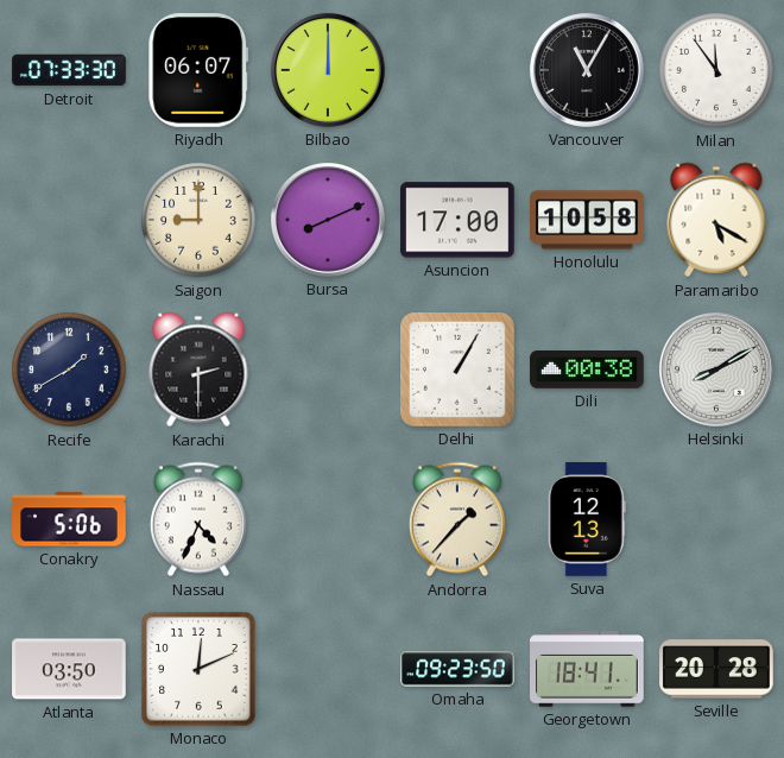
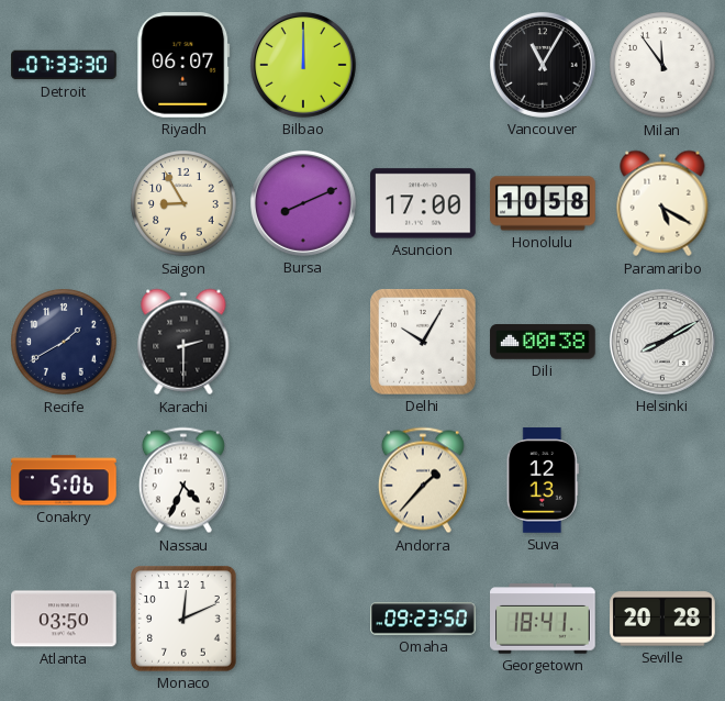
Saigon: 9:00 -> 8:55 (183, 203)
Delhi: 1:05 -> 10:05 (424, 343)
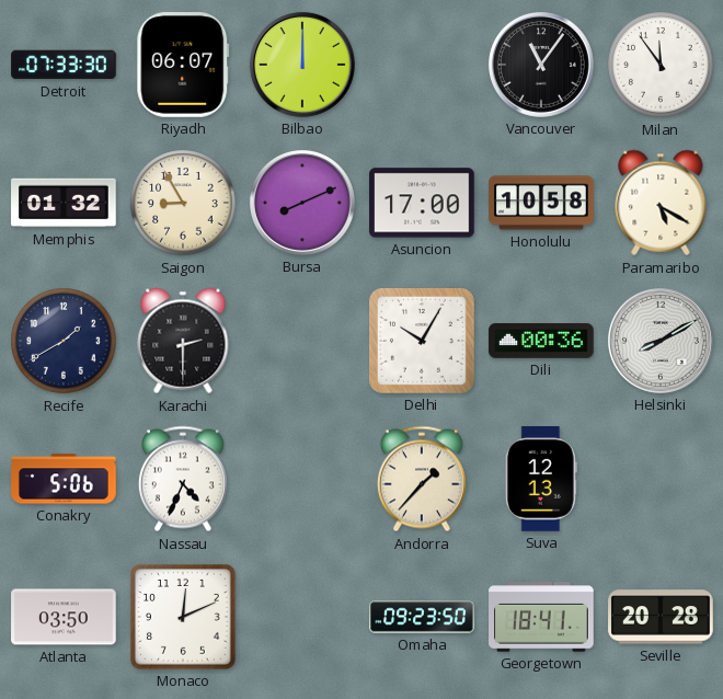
Vancouver: 11:05 -> 11:06 (541, 65)
Memphis: none -> 01:32 (64, 203)
Dili: 00:38 -> 00:36 (541, 342)
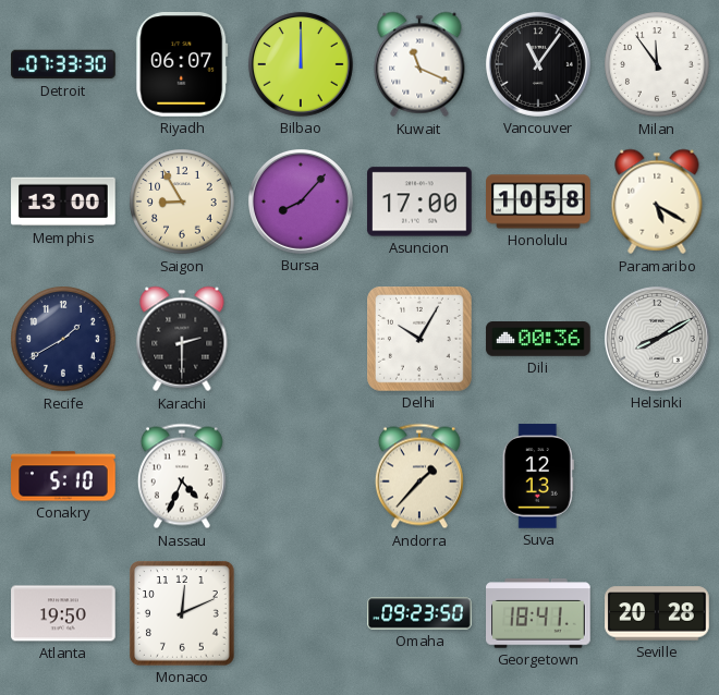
Kuwait: none -> 11:19 (419, 64)
Memphis: 01:32 -> 13:00 (63, 202)
Bursa: 8:11 -> 8:07 (301, 202)
Conakry: 5:06 -> 5:10 (63, 476)
Atlanta: 03:50 -> 19:50 (63, 613)
